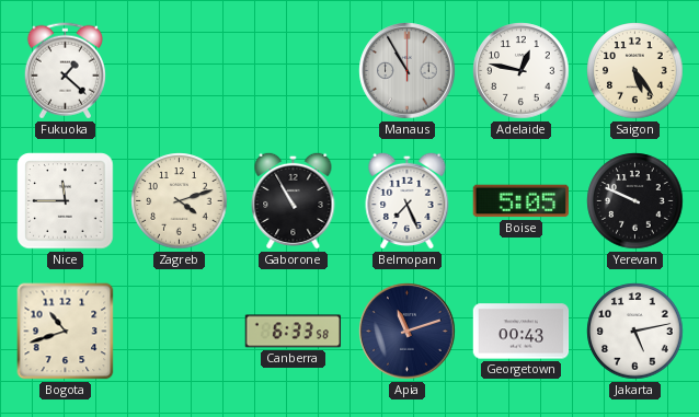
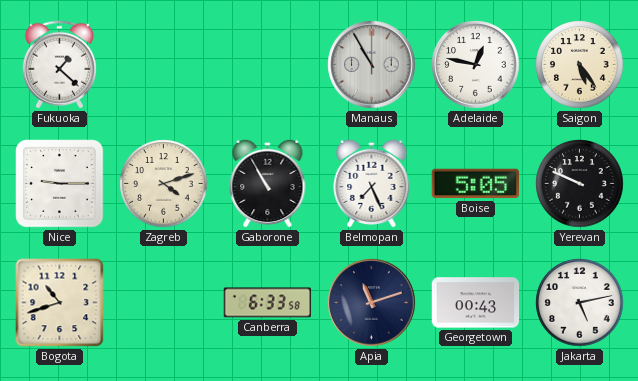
Nice: 11:45 -> 9:15 (60, 184)
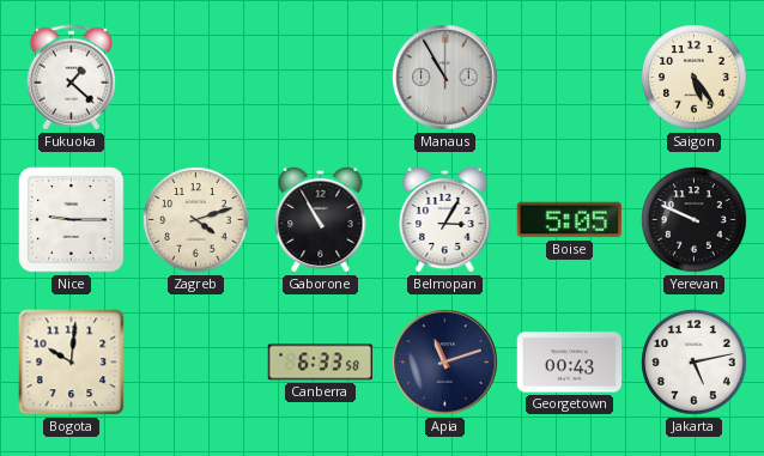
Adelaide: 12:47 -> none (476, 65)
Belmopan: 7:26 -> 3:05 (445, 219)
Bogota: 10:42 -> 10:01 (72, 363)
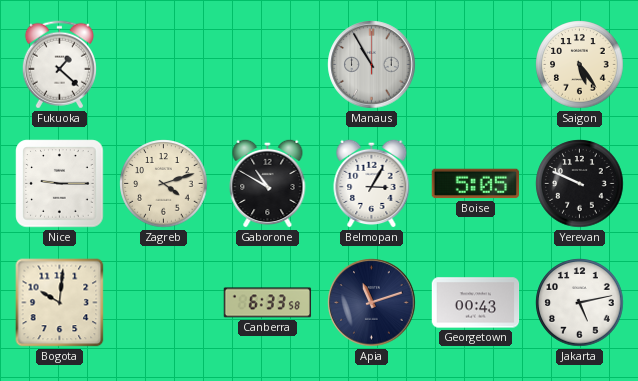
Gaborone: 10:55 -> 10:50 (268, 183)
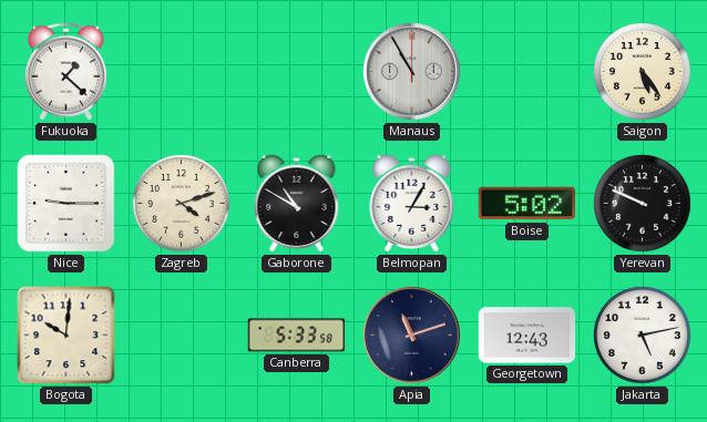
Boise: 5:05 -> 5:02 (526, 204)
Canberra: 6:33 -> 5:33 (297, 336)
Georgetown: 00:43 -> 12:43 (527, 336)
